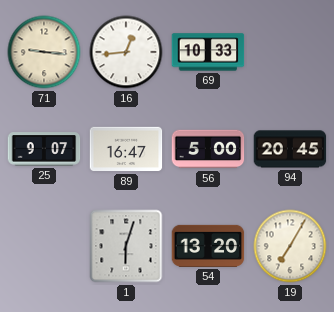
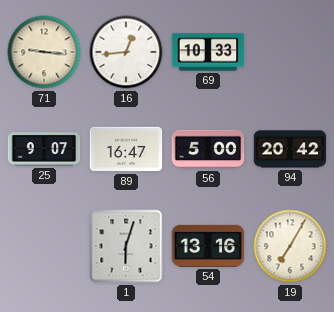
94: 20:45 -> 20:42 (290, 149)
54: 13:20 -> 13:16 (208, 246)
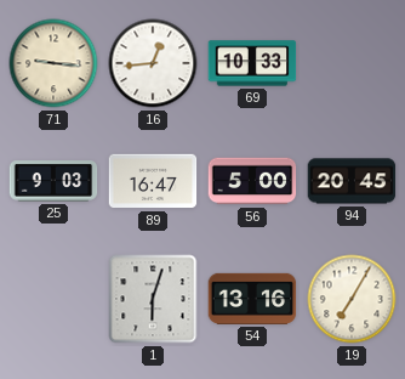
25: 9:07 -> 9:03 (53, 181)
94: 20:42 -> 20:45 (352, 181)
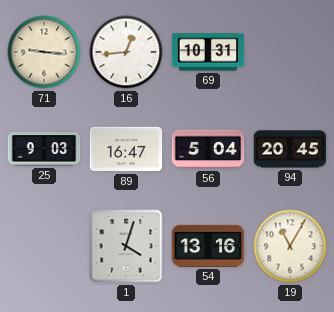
69: 10:33 -> 10:31 (208, 52)
56: 5:00 -> 5:04 (208, 149)
1: 6:03 -> 4:03 (126, 246)
19: 7:05 -> 11:05 (290, 246)
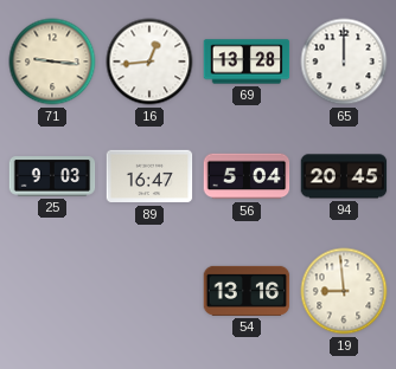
69: 10:31 -> 13:28 (247, 61)
65: none -> 12:00 (344, 61)
1: 4:03 -> none (126, 246)
19: 11:05 -> 8:59 (344, 291)
